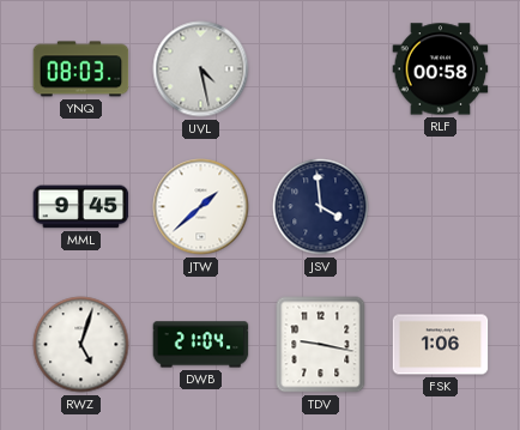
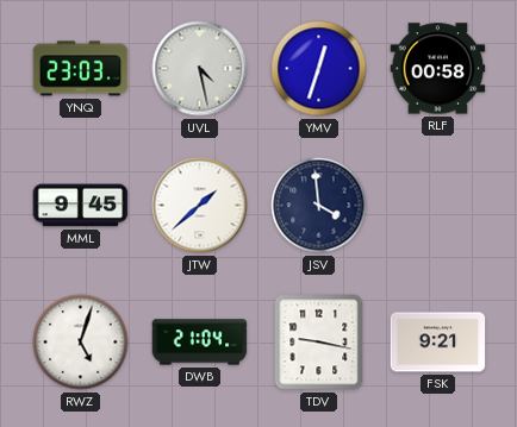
YNQ: 08:03 -> 23:03 (81, 69)
YMV: none -> 12:33 (319, 69)
FSK: 1:06 -> 9:21 (438, 343)
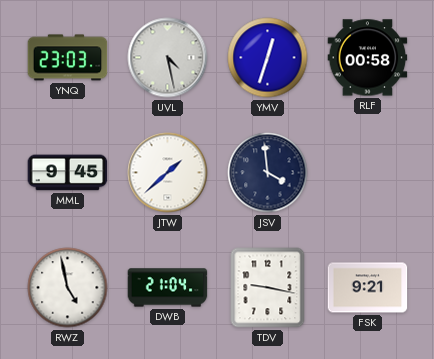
RWZ: 5:03 -> 4:58 (68, 288)
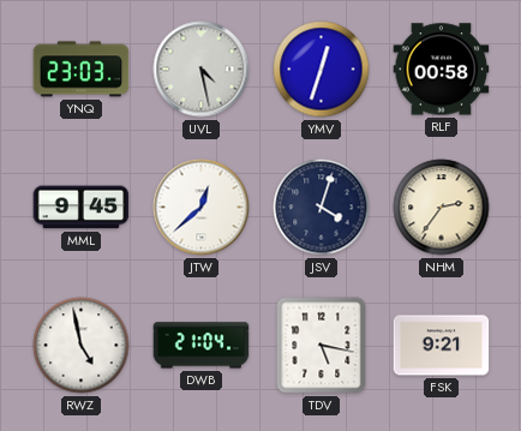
JTW: 1:38 -> 12:38 (202, 208)
JSV: 3:59 -> 4:03 (322, 208)
NHM: none -> 2:36 (442, 208)
TDV: 9:17 -> 5:17 (322, 346)
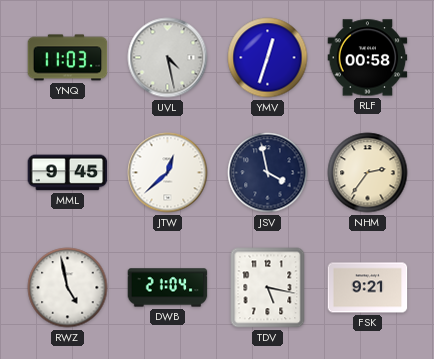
YNQ: 23:03 -> 11:03 (68, 58)
JSV: 4:03 -> 3:58 (268, 173)
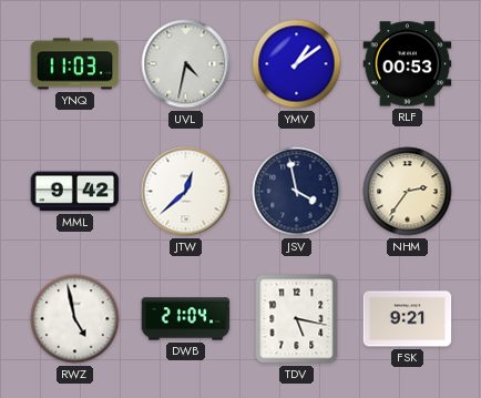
UVL: 4:28 -> 4:32 (186, 64)
YMV: 12:33 -> 1:09 (297, 64)
RLF: 00:58 -> 00:53 (408, 64)
MML: 9:45 -> 9:42 (75, 192)
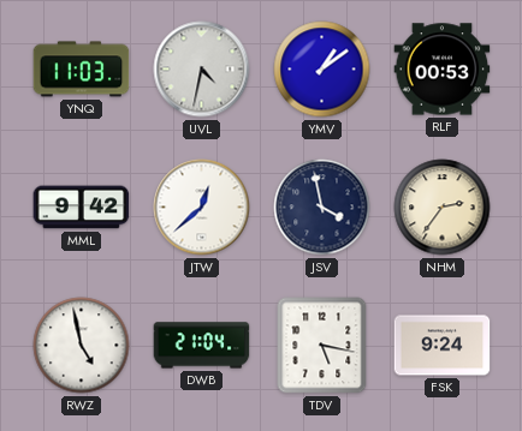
FSK: 9:21 -> 9:24 (443, 346)
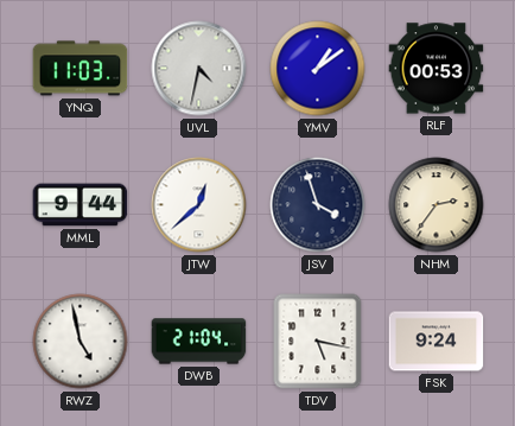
MML: 9:42 -> 9:44 (81, 205)
JSV: 3:58 -> 3:57 (318, 205)
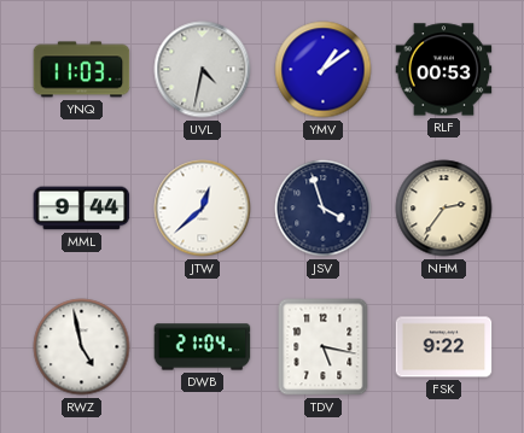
FSK: 9:24 -> 9:22 (444, 347)
